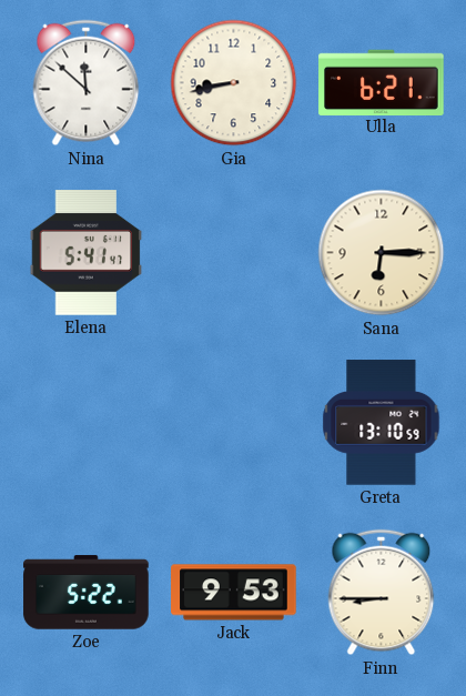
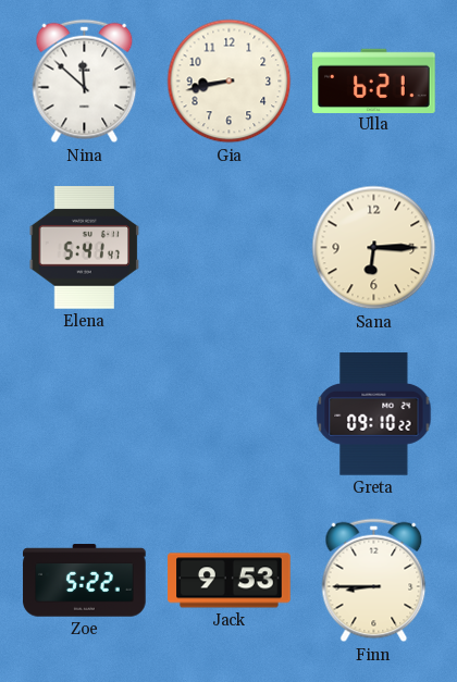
Greta: 13:10 -> 09:10 (374, 414)
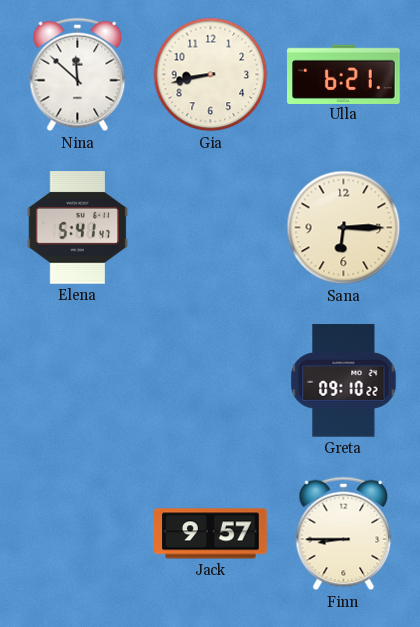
Zoe: 5:22 -> none (85, 581)
Jack: 9:53 -> 9:57 (211, 534)
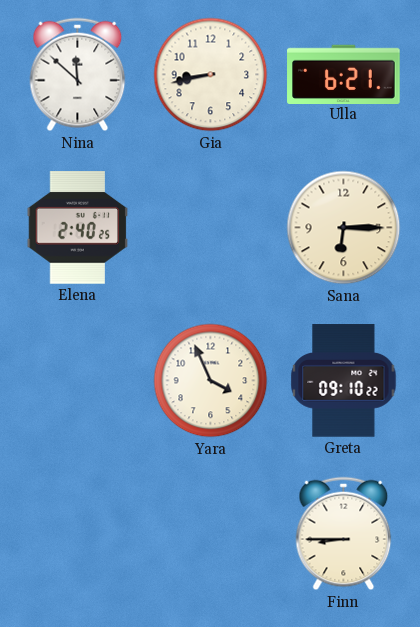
Elena: 5:41 -> 2:40 (78, 228)
Yara: none -> 3:56 (211, 381)
Jack: 9:57 -> none (211, 534)
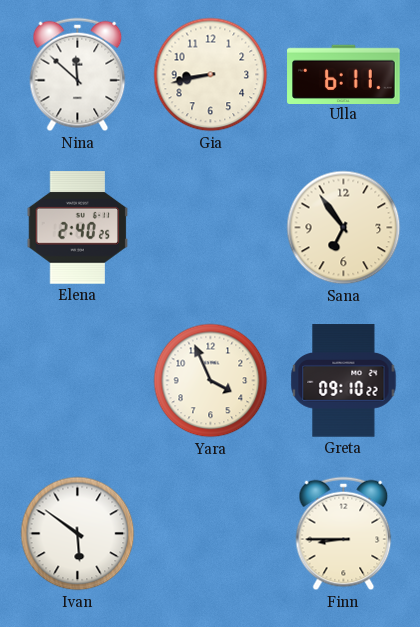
Ulla: 6:21 -> 6:11 (344, 74)
Sana: 6:15 -> 6:54 (344, 228)
Ivan: none -> 5:51 (78, 534)
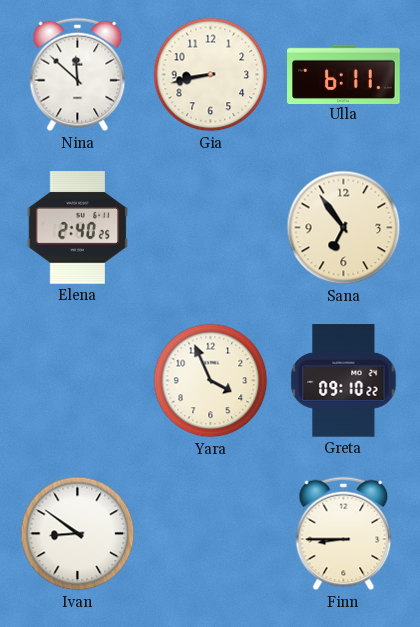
Ivan: 5:51 -> 8:51 (78, 534)
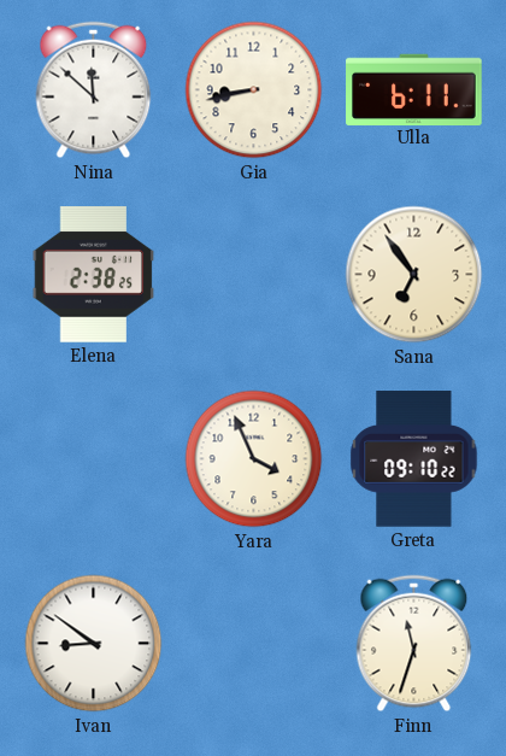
Elena: 2:40 -> 2:38 (94, 275)
Finn: 8:45 -> 11:33 (414, 644)
